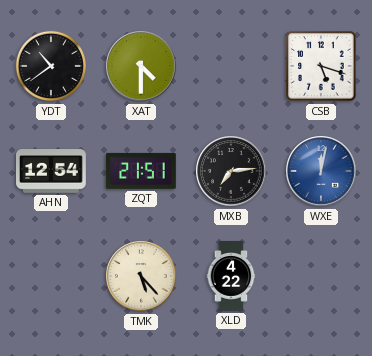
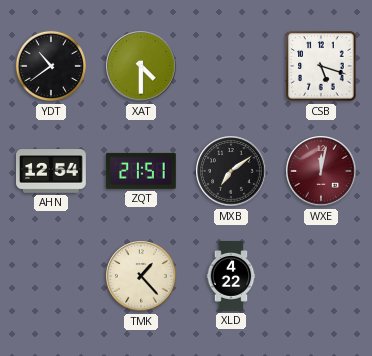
MXB: 7:14 -> 7:09 (231, 171)
WXE dial: blue -> burgundy (321, 171)
TMK: 5:23 -> 1:23 (141, 276)
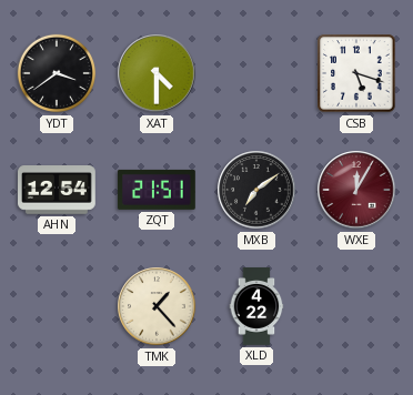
YDT: 10:39 -> 3:39 (57, 73)
WXE: 12:02 -> 12:05 (356, 190)
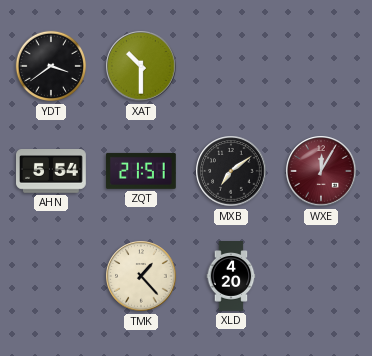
XAT: 4:30 -> 10:30 (141, 66)
CSB: 5:18 -> none (356, 73)
AHN: 12:54 -> 5:54 (52, 172)
XLD: 4:22 -> 4:20 (231, 276)
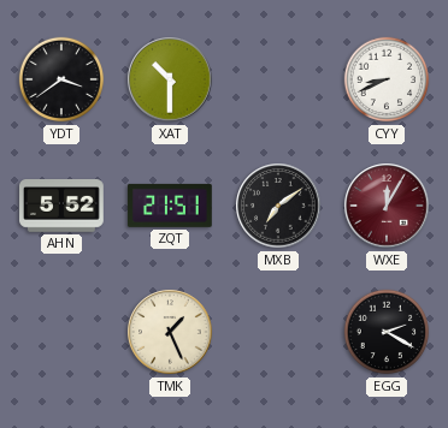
CYY: none -> 8:41 (387, 79)
AHN: 5:54 -> 5:52 (63, 207)
TMK: 1:23 -> 1:26 (170, 332)
XLD: 4:20 -> none (231, 276)
EGG: none -> 2:20 (387, 332)
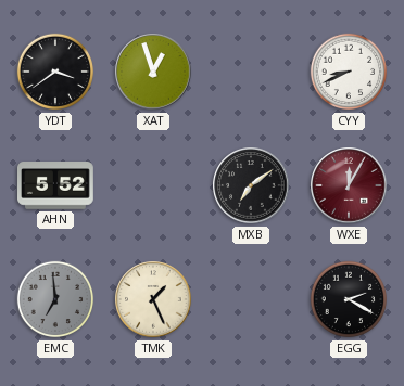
XAT: 10:30 -> 12:57 (153, 72)
ZQT: 21:51 -> none (170, 206)
EMC: none -> 6:59 (55, 299)
